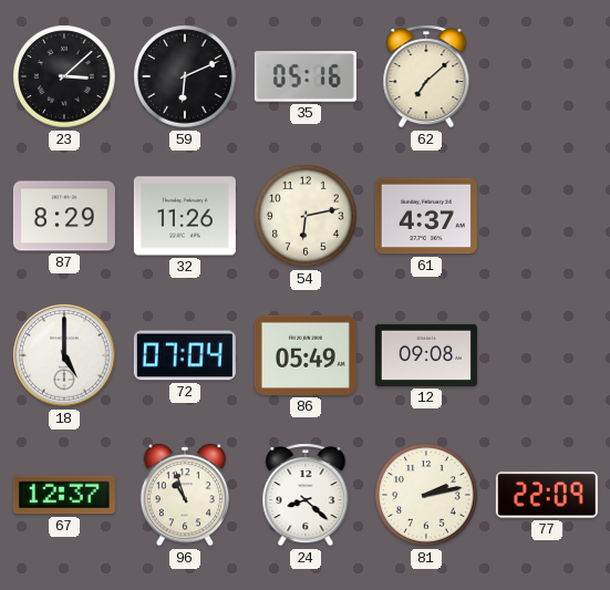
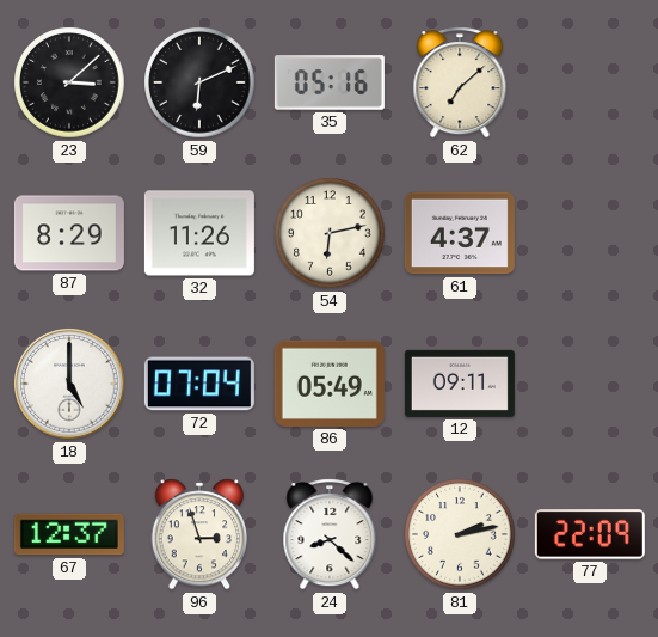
12: 09:08 -> 09:11 (460, 384)
96: 10:57 -> 2:57 (199, 534)
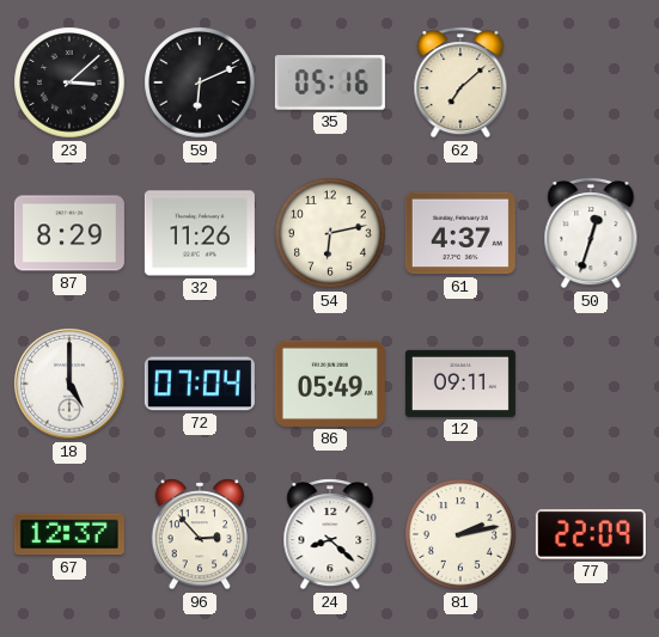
50: none -> 12:33 (591, 233)
96: 2:57 -> 2:53 (200, 534)
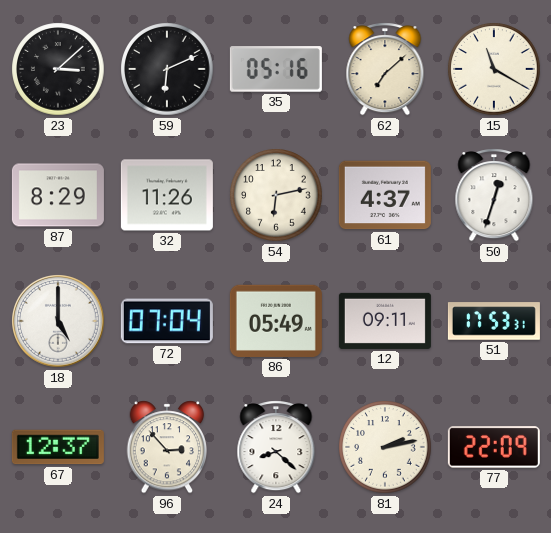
15: none -> 11:20 (494, 69)
51: none -> 17:53 (494, 321)
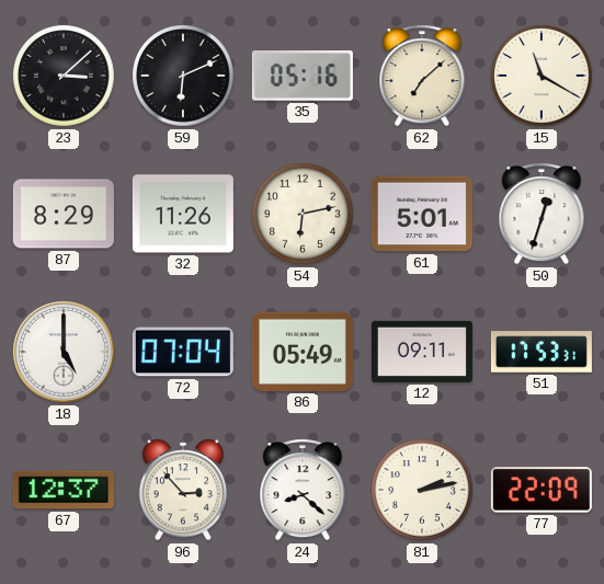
61: 4:37 -> 5:01 (422, 214)
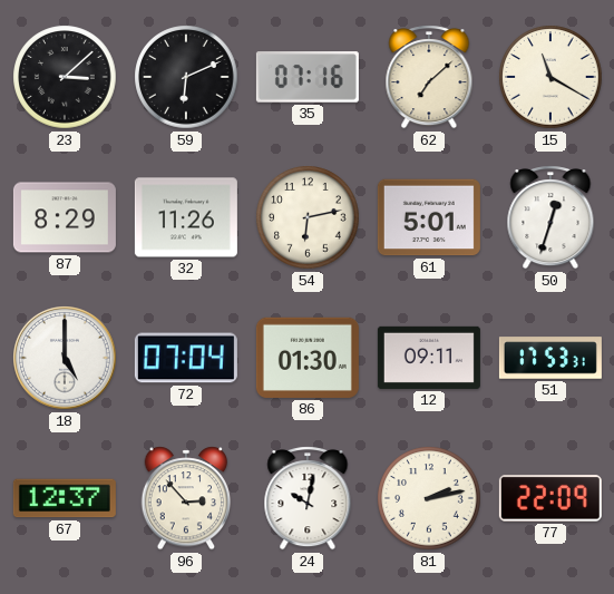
35: 05:16 -> 07:16 (308, 77)
86: 05:49 -> 01:30 (308, 358)
24: 8:22 -> 10:02 (308, 498)
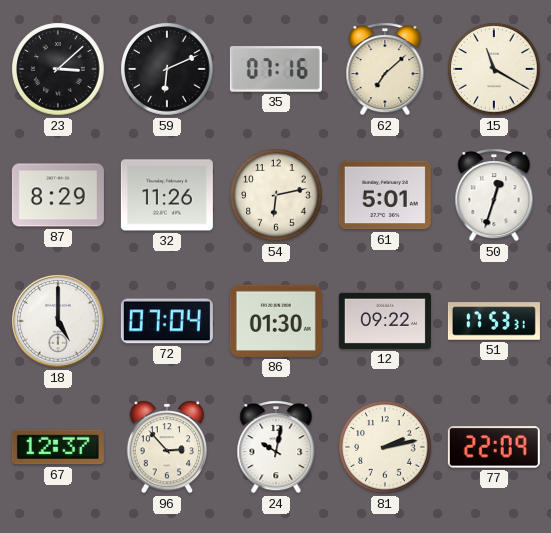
12: 09:11 -> 09:22 (385, 321)
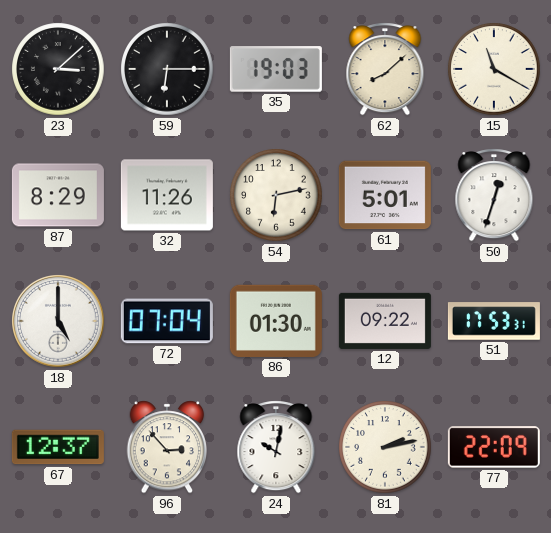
59: 6:11 -> 6:15 (167, 69)
35: 07:16 -> 19:03 (276, 69)
62: 7:08 -> 8:08 (385, 69)
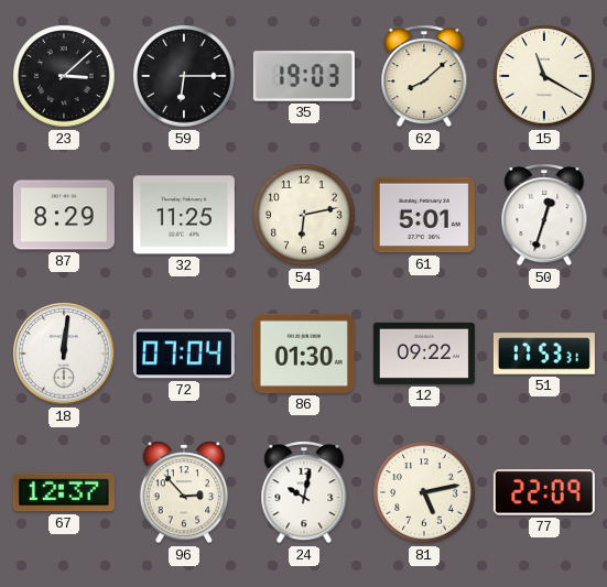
32: 11:26 -> 11:25 (184, 215)
18: 5:00 -> 12:01 (65, 355)
81: 2:13 -> 5:13 (424, 492)
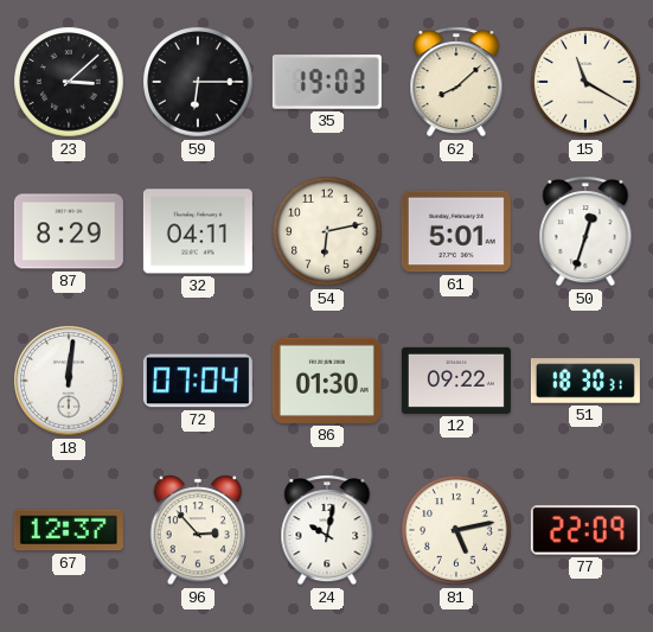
32: 11:25 -> 04:11 (198, 231)
51: 17:53 -> 18:30 (585, 381)
